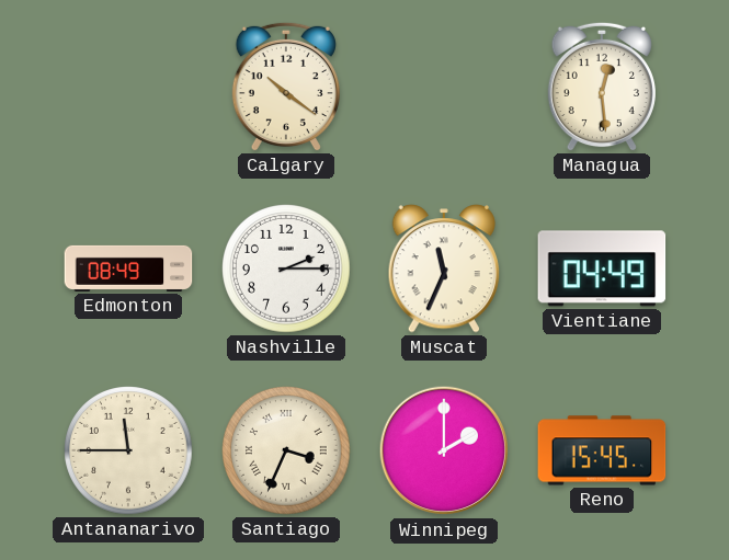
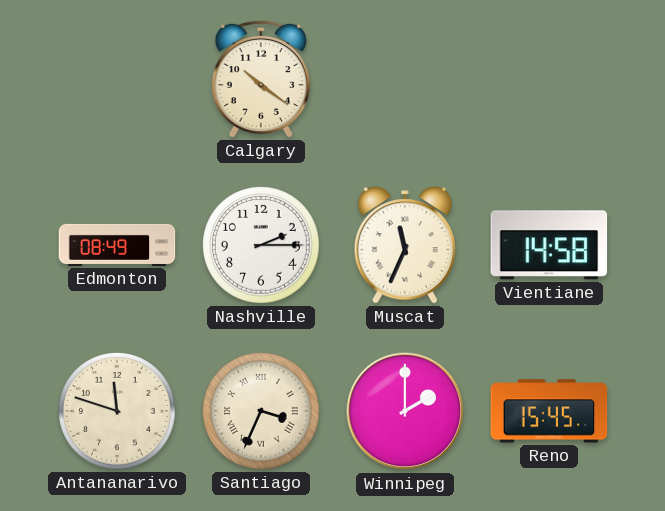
Managua: 12:29 -> none (602, 87)
Vientiane: 04:49 -> 14:58 (549, 245)
Antananarivo: 11:45 -> 11:48 (117, 411)
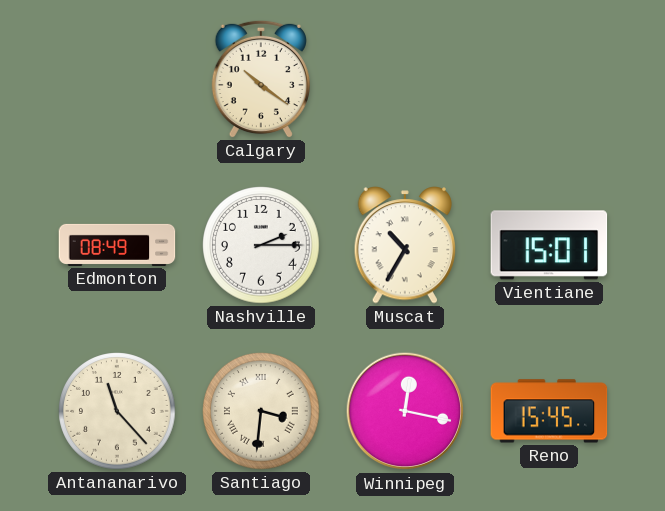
Muscat: 11:34 -> 10:35 (404, 245)
Vientiane: 14:58 -> 15:01 (549, 245)
Antananarivo: 11:48 -> 11:23 (117, 411)
Santiago: 3:34 -> 3:31 (261, 411)
Winnipeg: 2:00 -> 12:17 (405, 411)
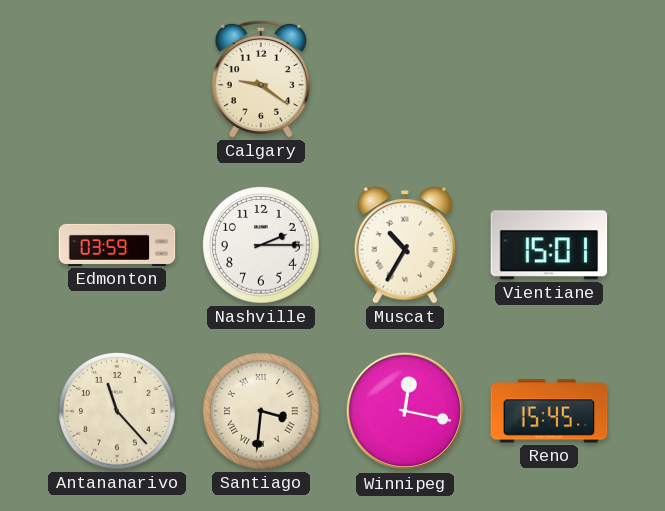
Calgary: 10:21 -> 9:21 (261, 79)
Edmonton: 08:49 -> 03:59 (117, 245)
